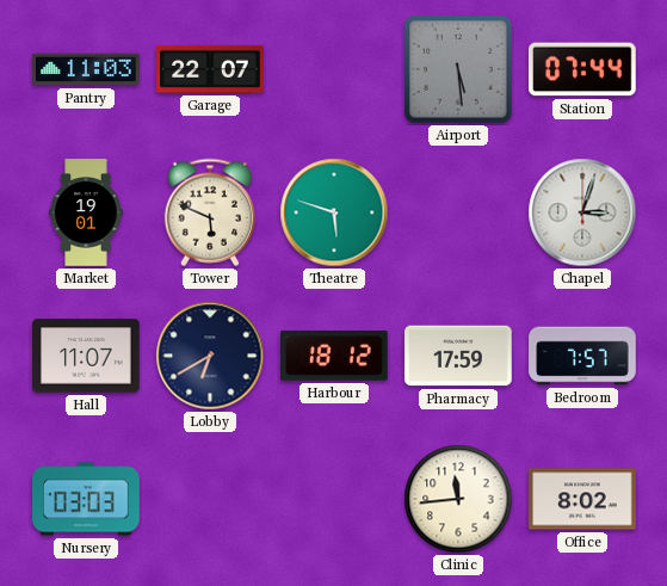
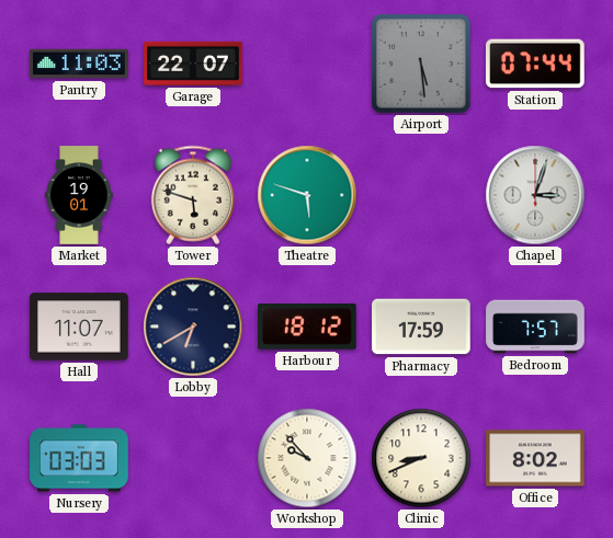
Tower: 5:49 -> 5:48 (192, 195)
Workshop: none -> 9:53 (307, 458)
Clinic: 11:44 -> 8:41 (421, 458)
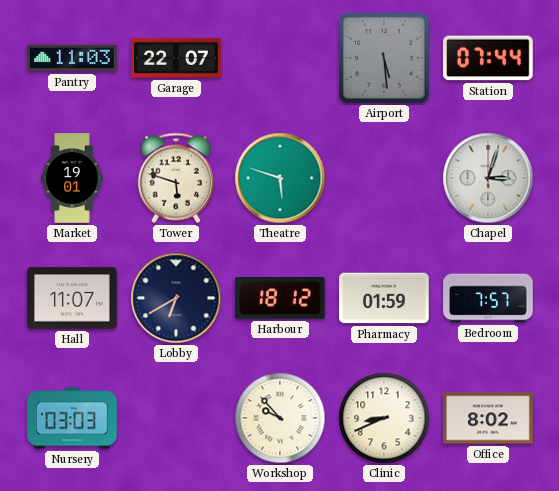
Pharmacy: 17:59 -> 01:59 (384, 298)
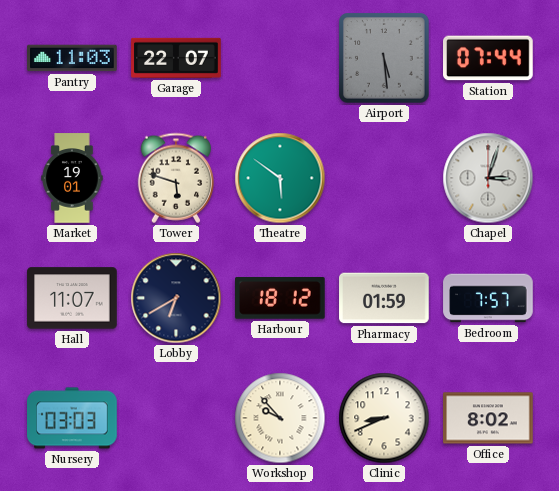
Theatre: 5:48 -> 5:51 (280, 178)
